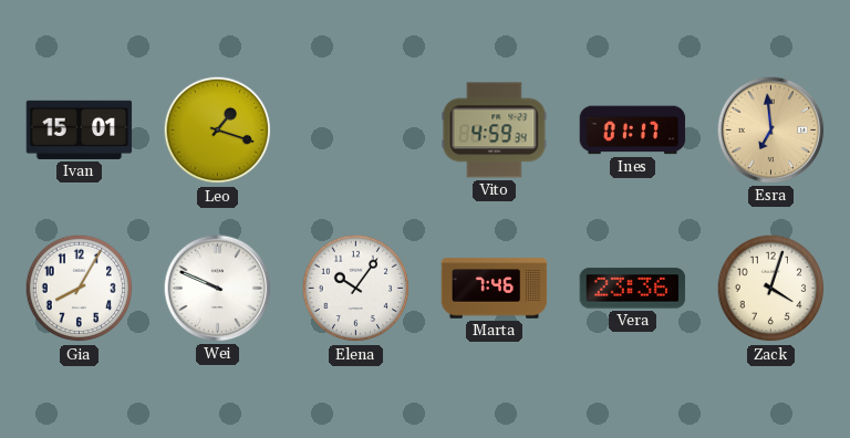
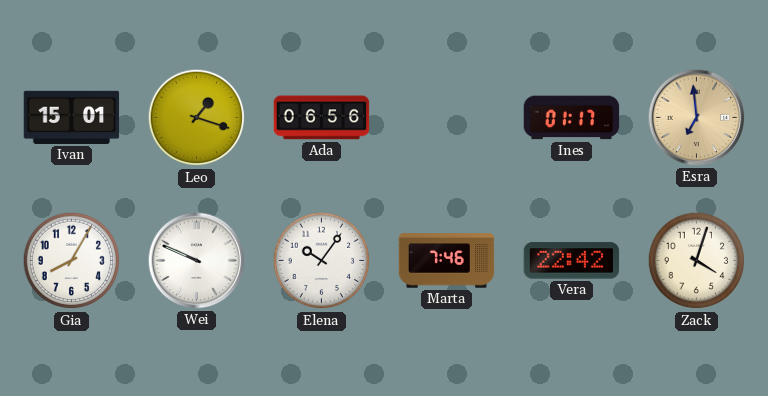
Ada: none -> 06:56 (322, 118)
Vito: 4:59 -> none (495, 131)
Vera: 23:36 -> 22:42 (572, 261)
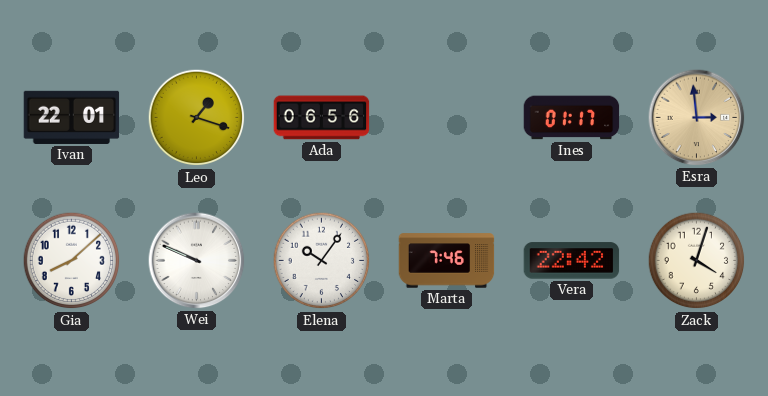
Ivan: 15:01 -> 22:01 (72, 117)
Esra: 6:59 -> 2:59 (697, 118)
Gia: 8:05 -> 8:08 (72, 261)
